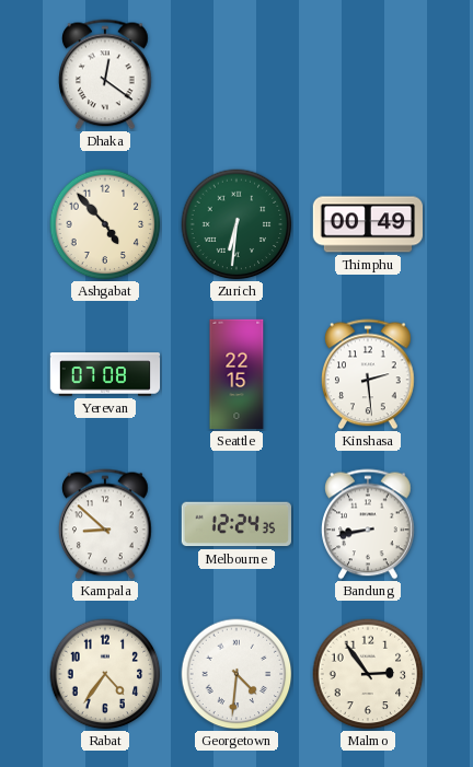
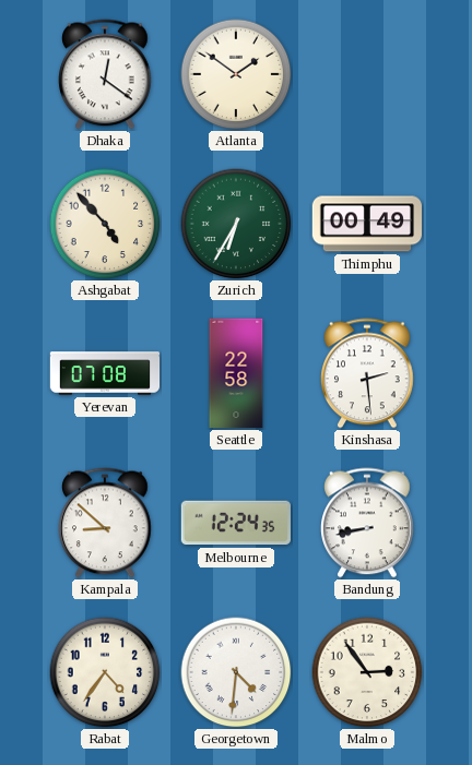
Atlanta: none -> 1:51 (236, 74)
Zurich: 6:31 -> 6:35 (236, 224)
Seattle: 22:15 -> 22:58 (236, 373)
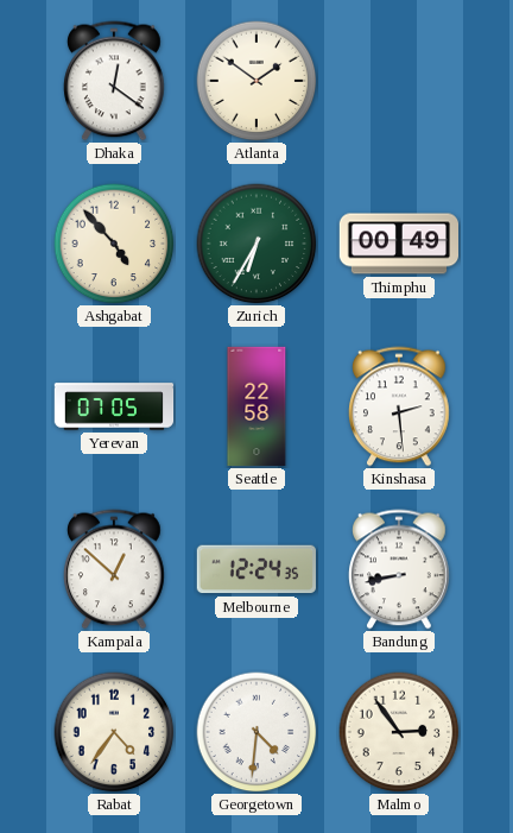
Yerevan: 07:08 -> 07:05 (114, 406)
Kampala: 8:52 -> 12:52 (115, 569)
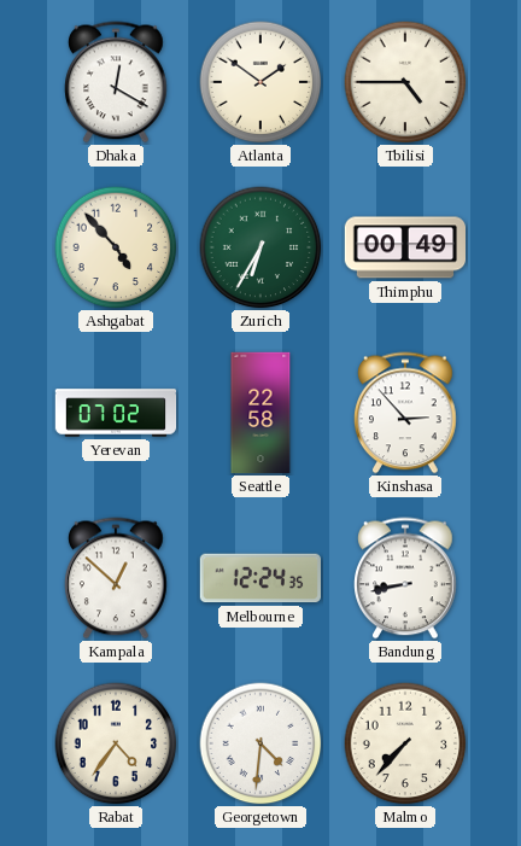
Dhaka: 12:21 -> 12:20 (117, 82)
Tbilisi: none -> 4:45 (405, 82)
Yerevan: 07:05 -> 07:02 (116, 413)
Kinshasa: 2:29 -> 2:53 (406, 413)
Malmo: 2:54 -> 7:37 (405, 743)
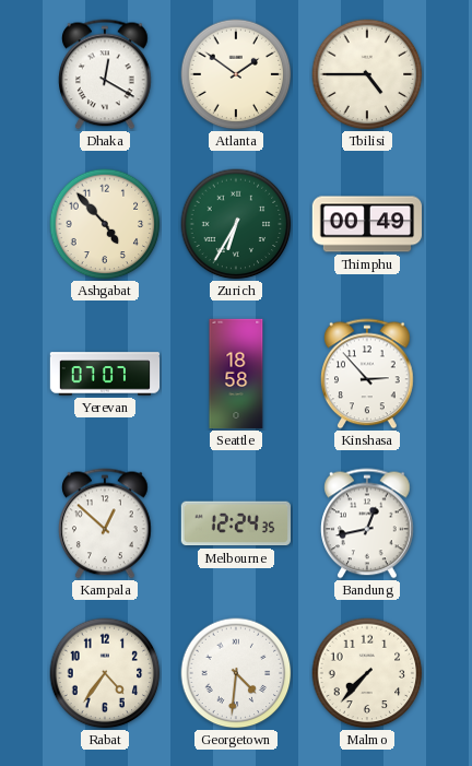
Yerevan: 07:02 -> 07:07 (105, 374)
Seattle: 22:58 -> 18:58 (236, 374)
Bandung: 8:43 -> 12:43 (368, 523)
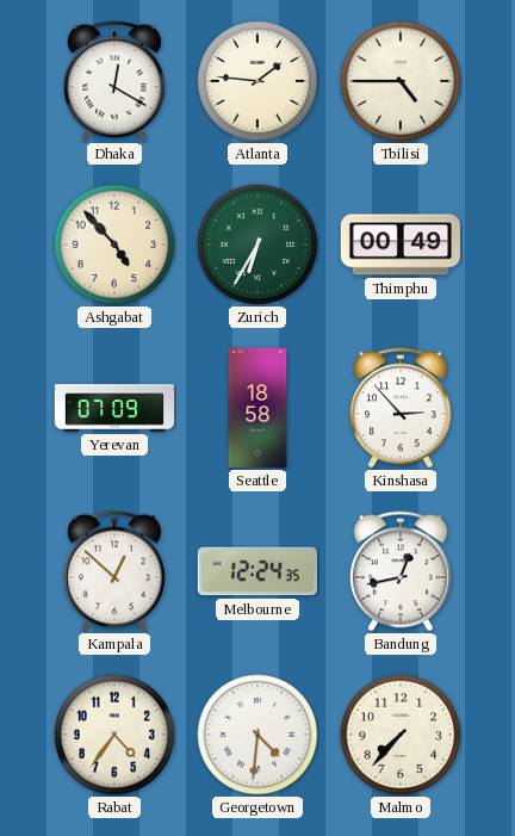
Atlanta: 1:51 -> 1:46 (257, 81)
Yerevan: 07:07 -> 07:09 (114, 408)
